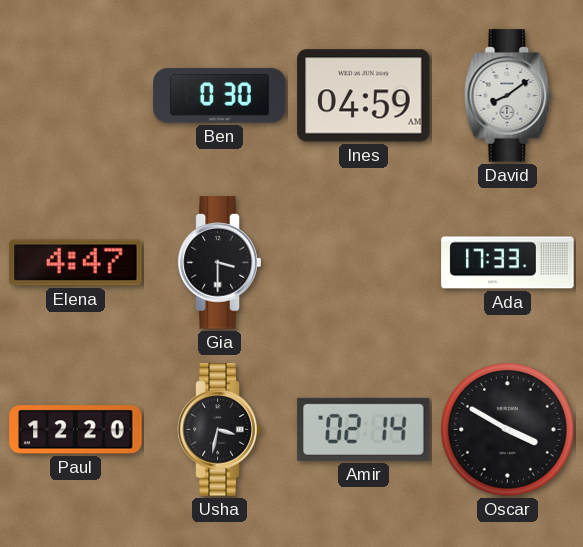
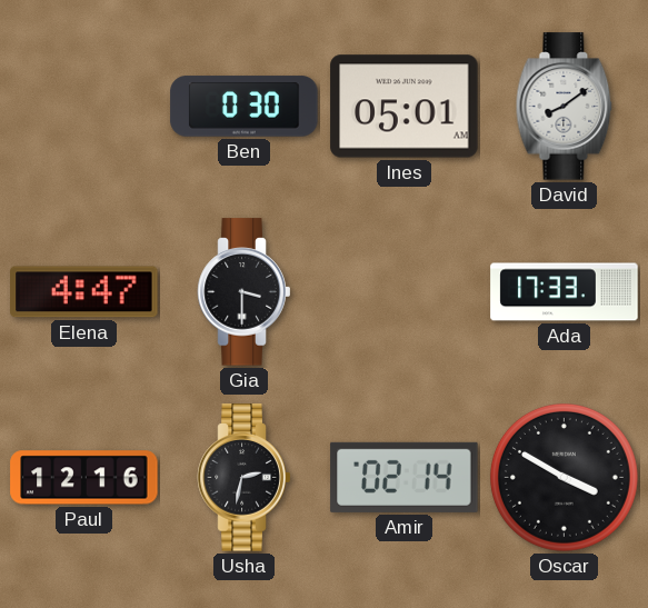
Ines: 04:59 -> 05:01 (405, 107)
Paul: 12:20 -> 12:16 (84, 478)
Usha: 3:32 -> 2:32 (245, 478)
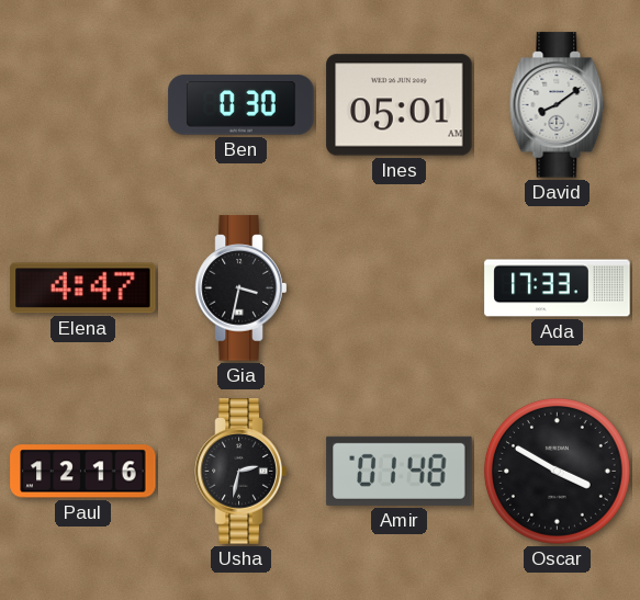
Gia: 3:30 -> 3:32 (242, 288)
Amir: 02:14 -> 01:48 (400, 471)
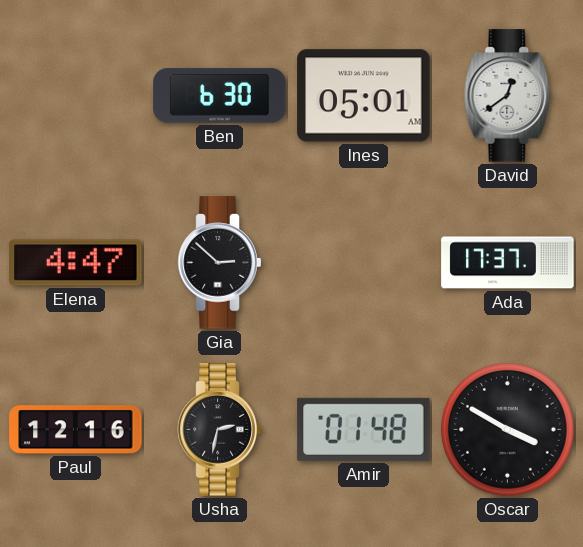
Ben: 0:30 -> 6:30 (220, 96)
David: 8:09 -> 12:39 (508, 96)
Gia: 3:32 -> 2:52 (220, 263)
Ada: 17:33 -> 17:37 (508, 263)
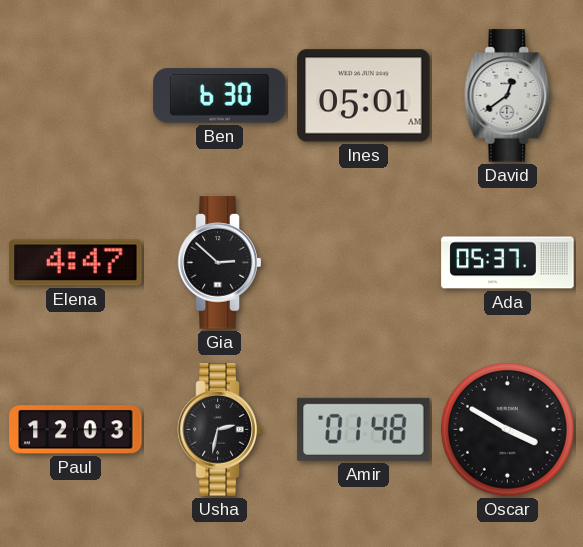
Ada: 17:37 -> 05:37 (508, 263)
Paul: 12:16 -> 12:03 (76, 430)
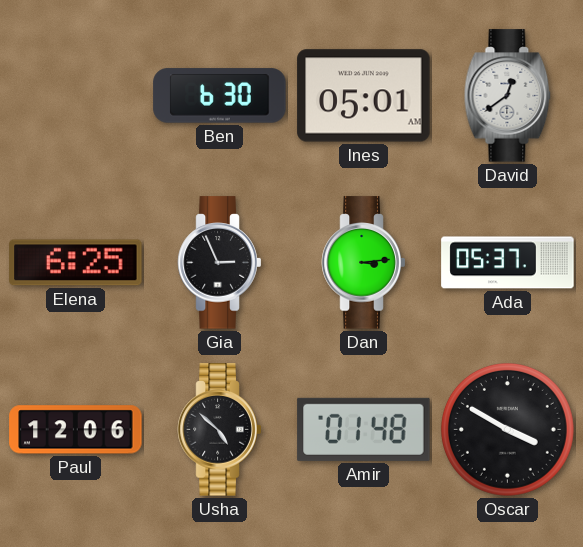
Elena: 4:47 -> 6:25 (76, 263)
Gia: 2:52 -> 2:56 (220, 263)
Dan: none -> 3:14 (364, 263)
Paul: 12:03 -> 12:06 (76, 430)
Usha: 2:32 -> 4:52 (220, 430)
